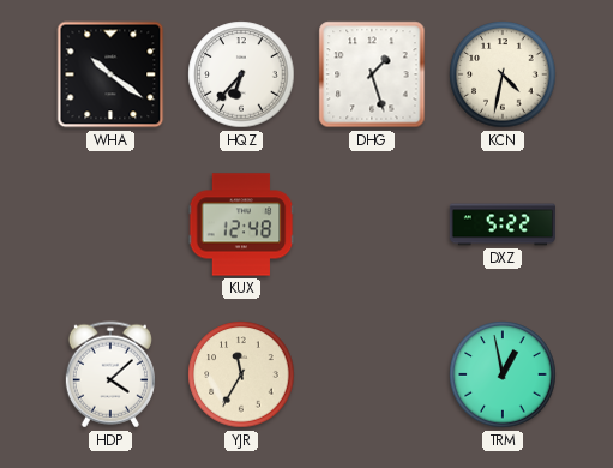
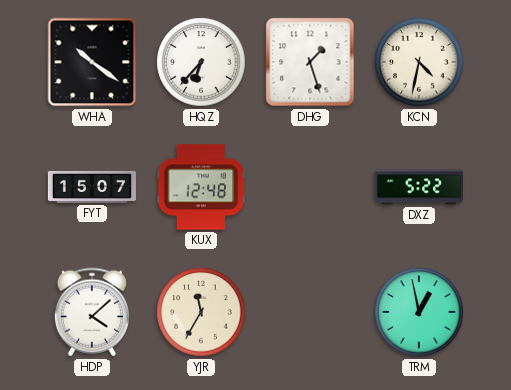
FYT: none -> 15:07 (92, 187)
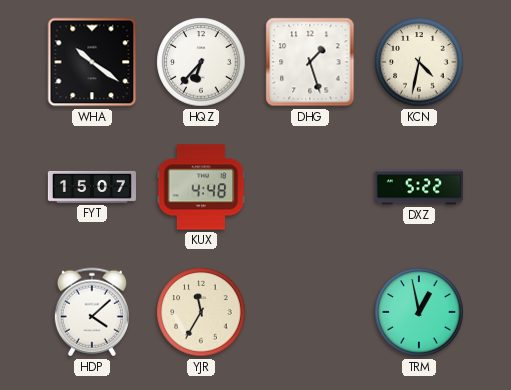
KUX: 12:48 -> 4:48 (201, 187)
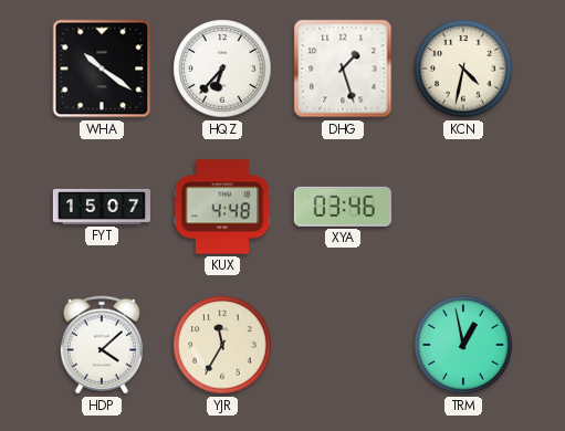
XYA: none -> 03:46 (343, 207)
DXZ: 5:22 -> none (419, 187)
